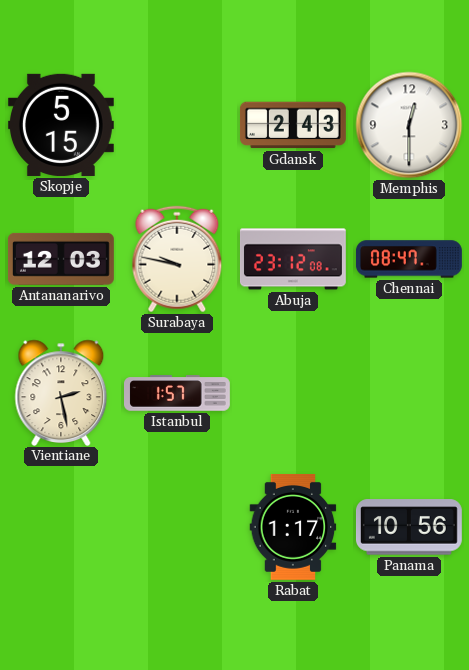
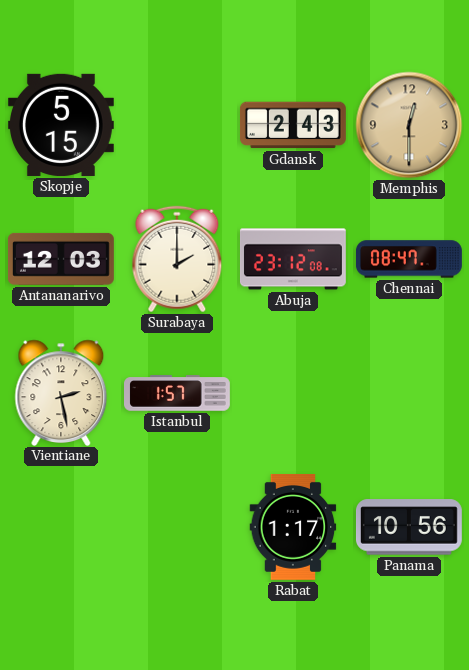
Memphis dial: white -> champagne (409, 125)
Surabaya: 9:47 -> 2:00 (177, 259)
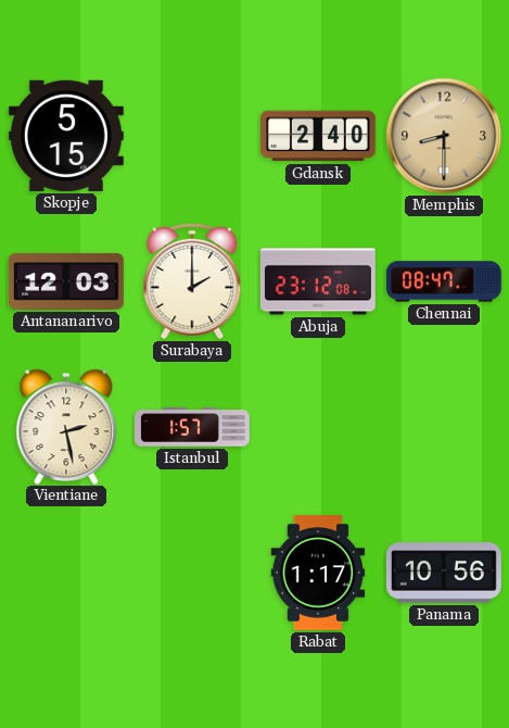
Gdansk: 2:43 -> 2:40 (318, 136)
Memphis: 12:30 -> 8:30 (444, 136)
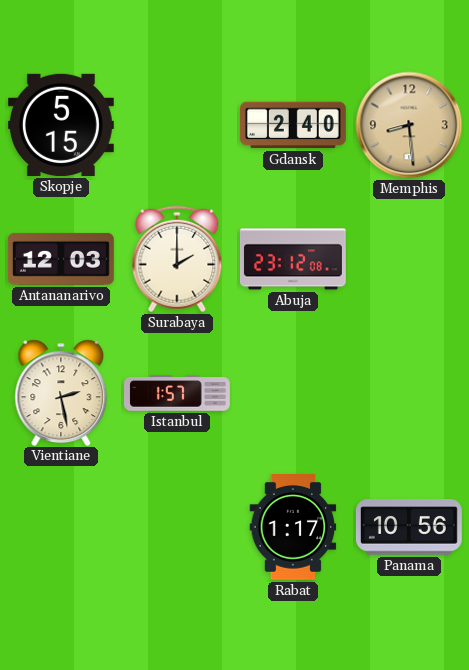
Memphis: 8:30 -> 8:29 (409, 125)
Chennai: 08:47 -> none (444, 281)
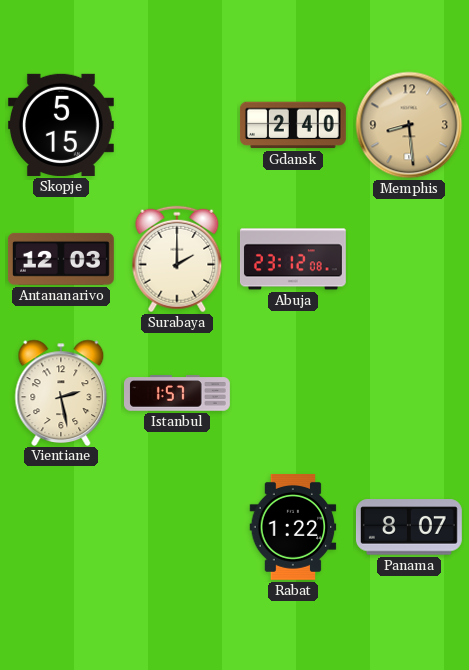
Rabat: 1:17 -> 1:22 (293, 527)
Panama: 10:56 -> 8:07 (409, 527)
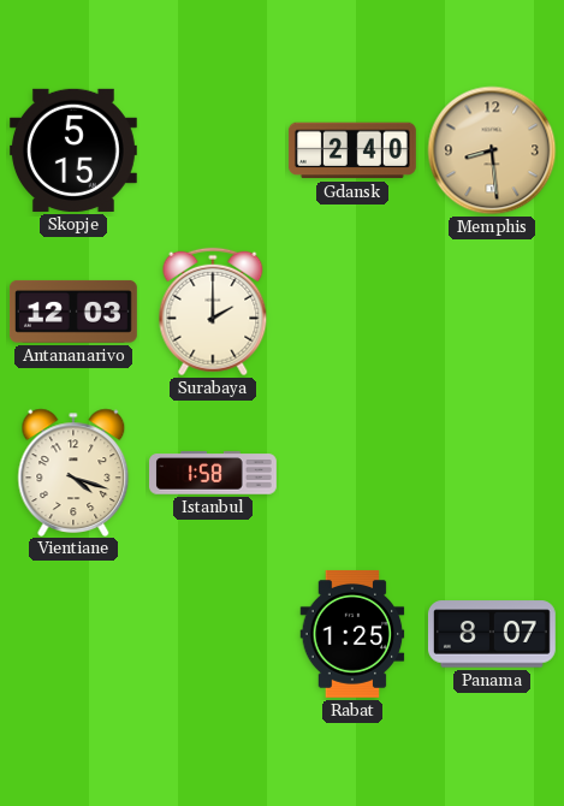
Abuja: 23:12 -> none (293, 259)
Vientiane: 2:28 -> 4:18 (73, 472)
Istanbul: 1:57 -> 1:58 (214, 473)
Rabat: 1:22 -> 1:25 (352, 634)
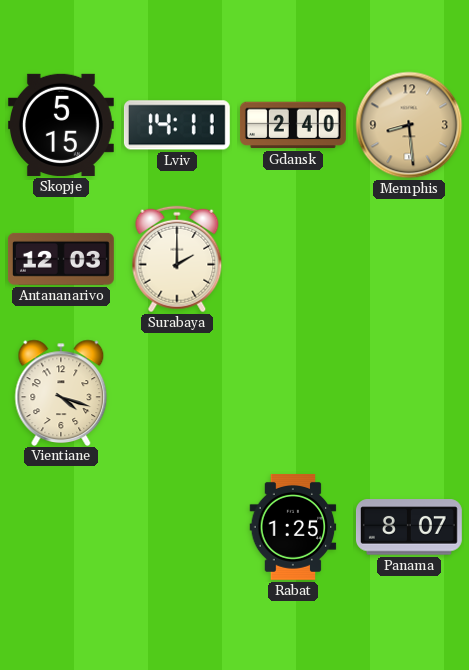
Lviv: none -> 14:11 (177, 125)
Istanbul: 1:58 -> none (214, 473)
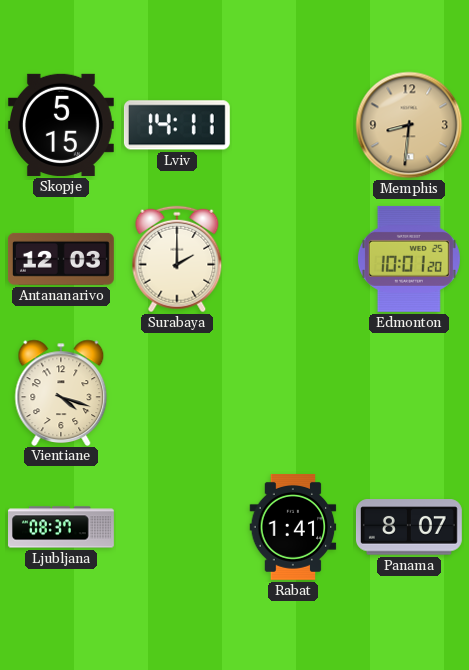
Gdansk: 2:40 -> none (293, 125)
Memphis: 8:29 -> 8:31 (409, 125)
Edmonton: none -> 10:01 (409, 259)
Ljubljana: none -> 08:37 (62, 527)
Rabat: 1:25 -> 1:41 (293, 527)
